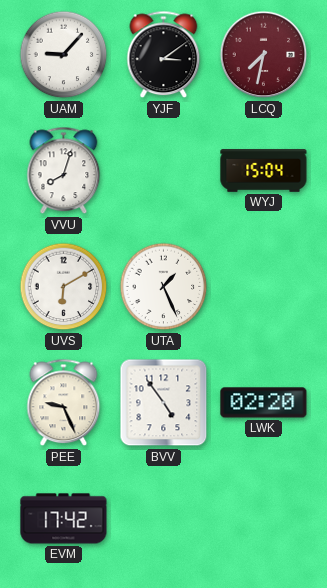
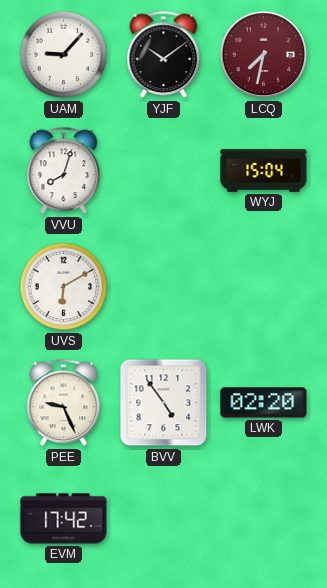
YJF: 3:09 -> 10:09 (164, 55)
UTA: 1:26 -> none (164, 287)
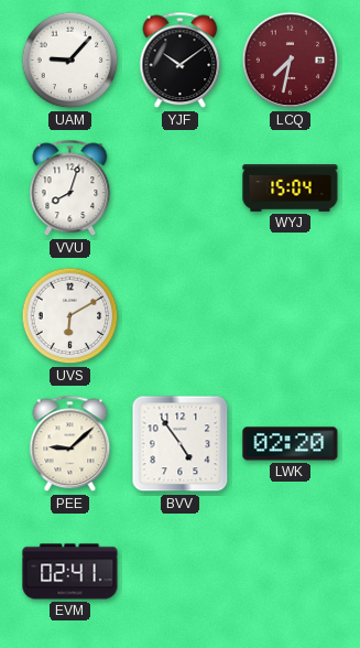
PEE: 9:26 -> 9:08 (70, 444)
EVM: 17:42 -> 02:41 (70, 572)
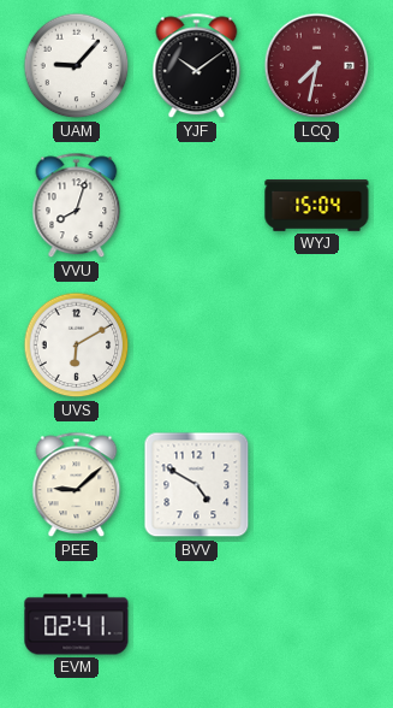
BVV: 4:54 -> 4:50 (197, 485)
LWK: 02:20 -> none (291, 444)
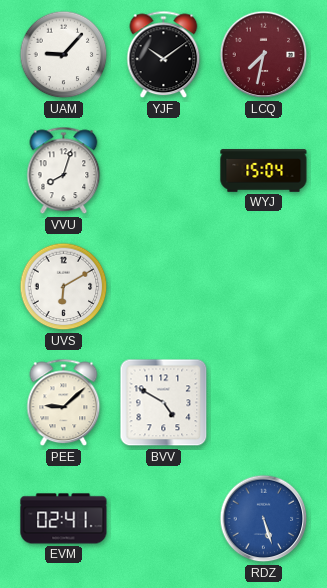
RDZ: none -> 5:27 (264, 519)
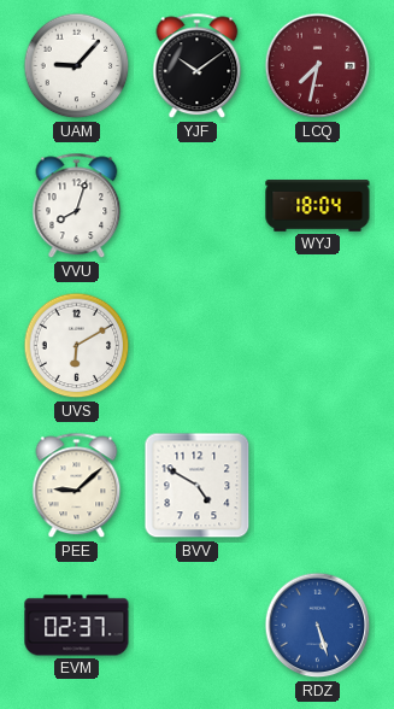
WYJ: 15:04 -> 18:04 (318, 206)
EVM: 02:41 -> 02:37 (77, 626)
